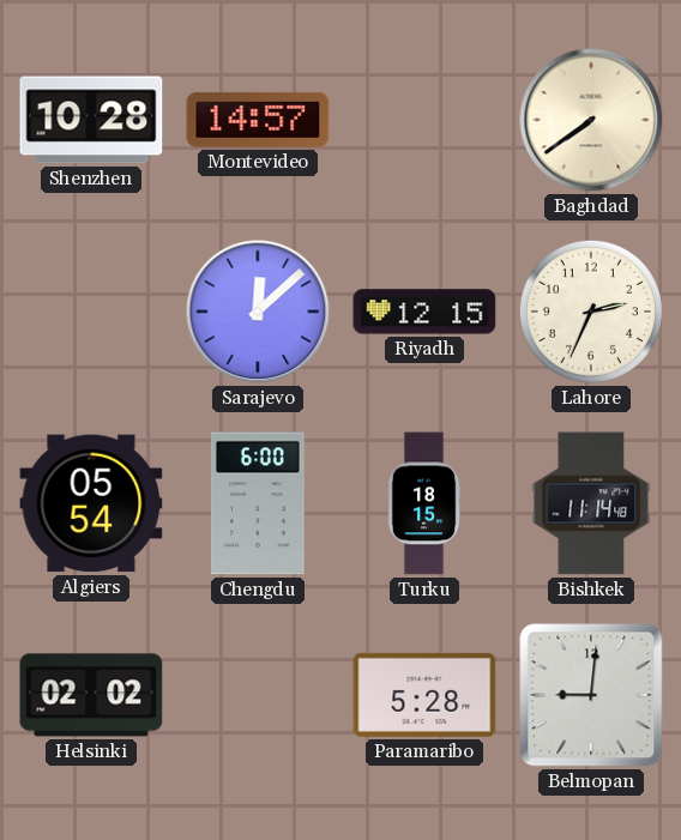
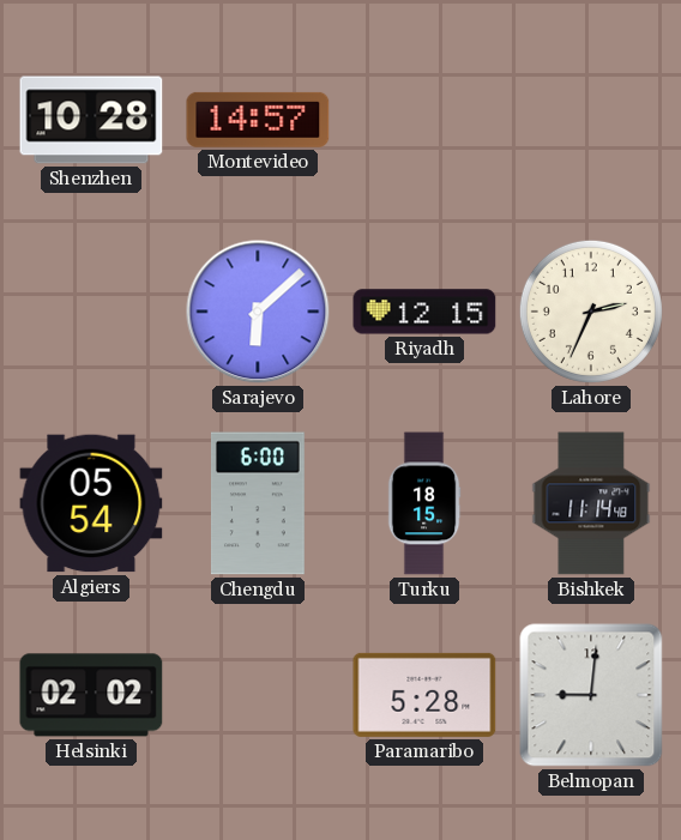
Baghdad: 7:39 -> none (591, 120)
Sarajevo: 12:08 -> 6:08 (258, 312)
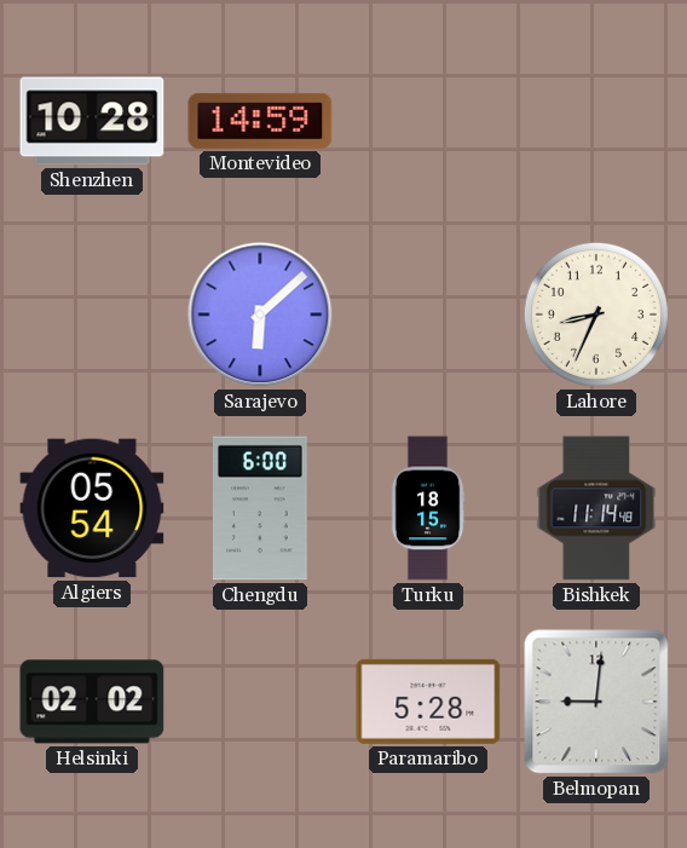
Montevideo: 14:57 -> 14:59 (260, 121)
Riyadh: 12:15 -> none (424, 312)
Lahore: 2:34 -> 8:34 (596, 315)
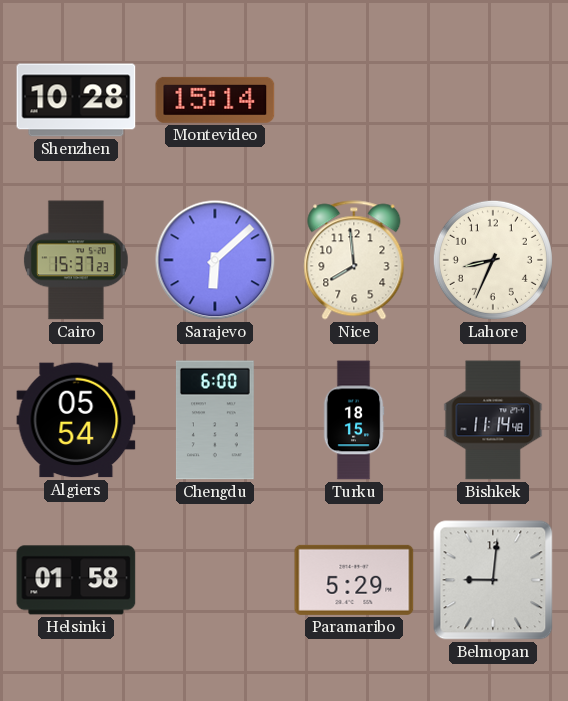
Montevideo: 14:59 -> 15:14 (215, 100)
Cairo: none -> 15:37 (76, 260)
Nice: none -> 7:59 (354, 260)
Helsinki: 02:02 -> 01:58 (76, 580)
Paramaribo: 5:28 -> 5:29 (354, 580)
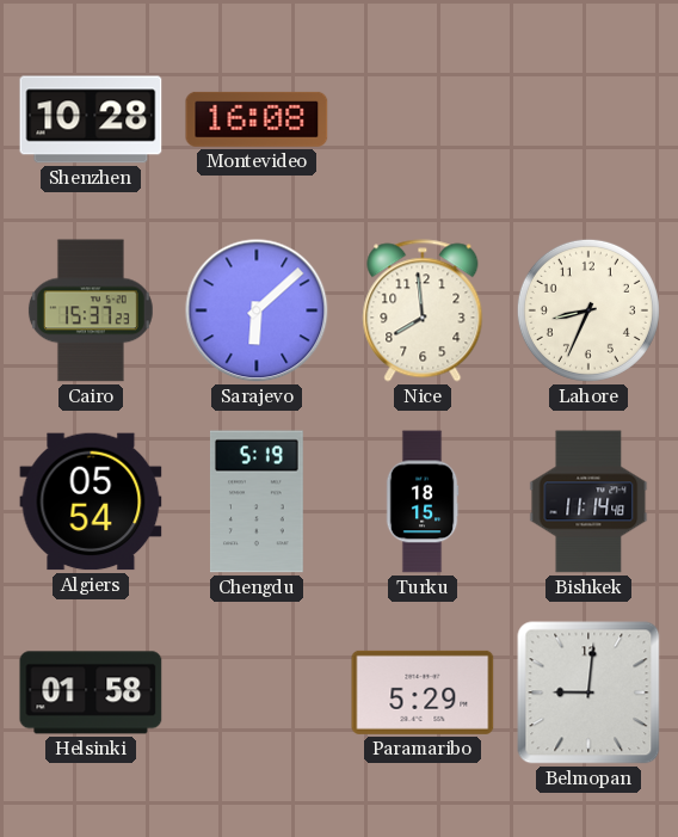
Montevideo: 15:14 -> 16:08 (257, 119)
Chengdu: 6:00 -> 5:19 (257, 501)
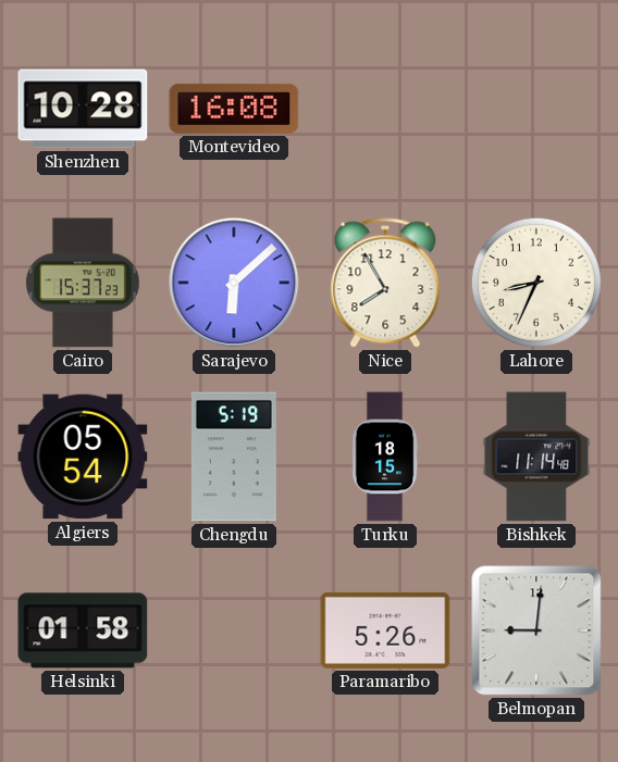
Nice: 7:59 -> 7:55 (385, 283)
Paramaribo: 5:29 -> 5:26 (385, 630)
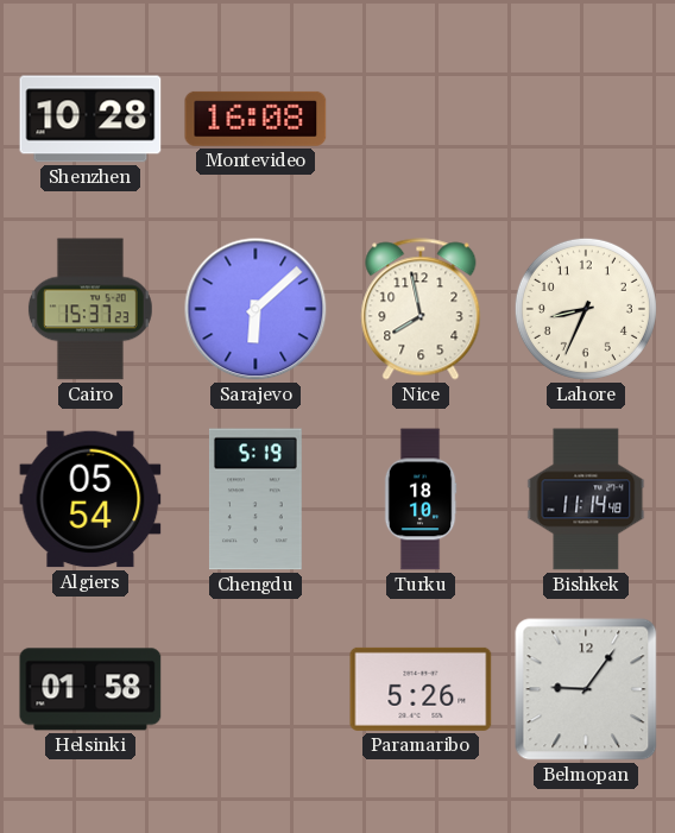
Nice: 7:55 -> 7:58 (421, 309)
Turku: 18:15 -> 18:10 (421, 499)
Belmopan: 9:01 -> 9:06 (586, 689)
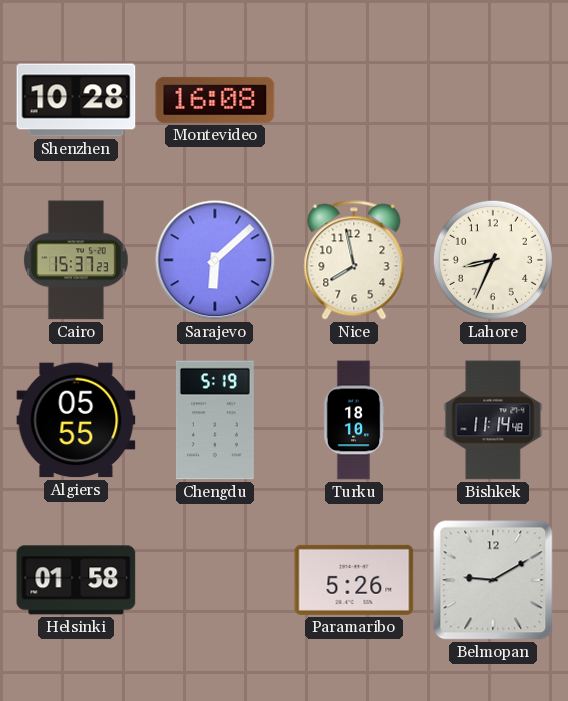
Algiers: 05:54 -> 05:55 (76, 420)
Belmopan: 9:06 -> 9:10 (493, 580)
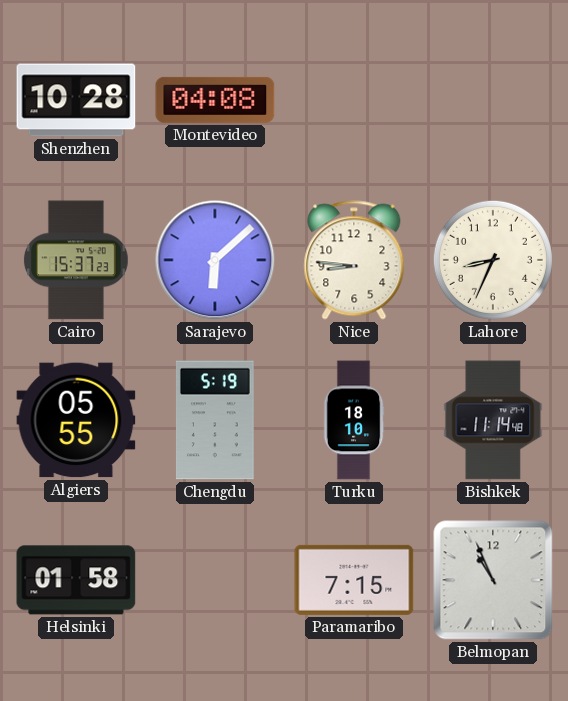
Montevideo: 16:08 -> 04:08 (215, 100)
Nice: 7:58 -> 8:46 (354, 260)
Paramaribo: 5:26 -> 7:15 (354, 580)
Belmopan: 9:10 -> 10:56 (493, 580)
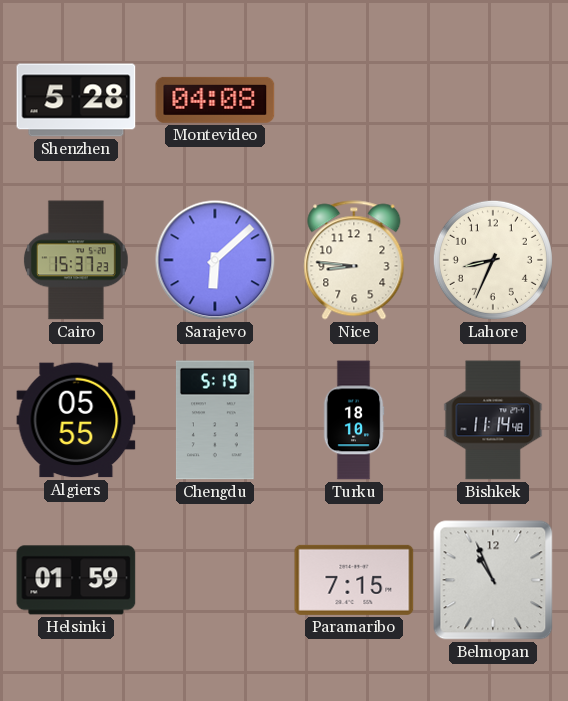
Shenzhen: 10:28 -> 5:28 (76, 100)
Helsinki: 01:58 -> 01:59 (76, 580)
